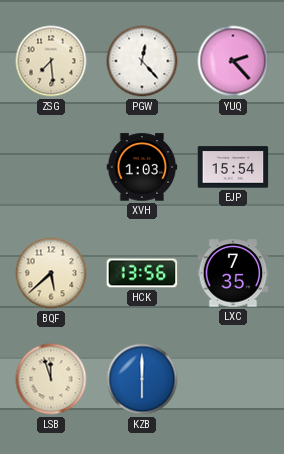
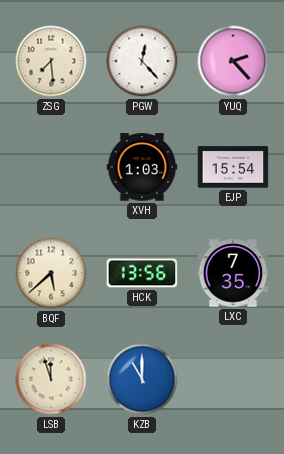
KZB: 6:00 -> 11:00 (142, 379)
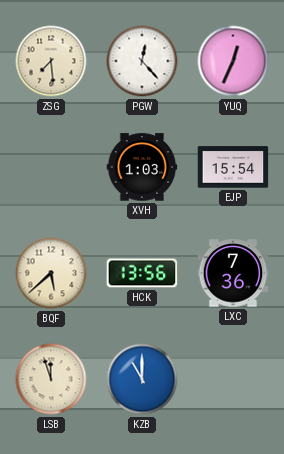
YUQ: 2:23 -> 12:34 (233, 61)
LXC: 7:35 -> 7:36 (233, 273)
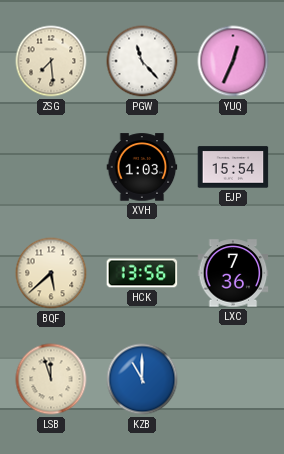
PGW: 12:23 -> 11:23 (142, 61)
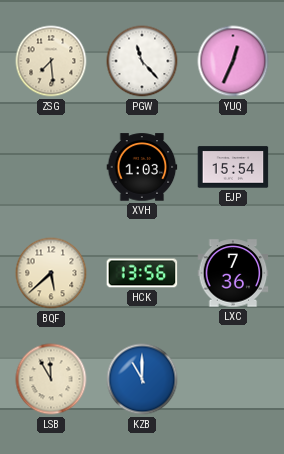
LSB: 11:57 -> 11:55 (51, 379)
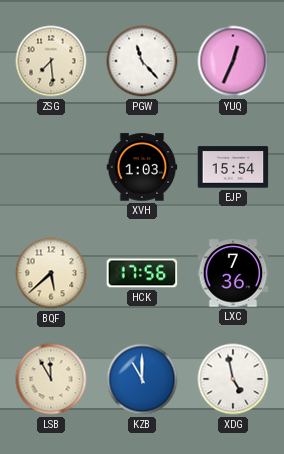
HCK: 13:56 -> 17:56 (142, 273)
XDG: none -> 4:58 (233, 379)
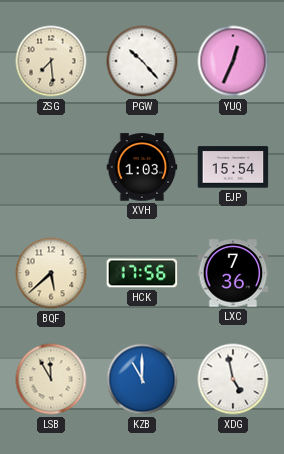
PGW: 11:23 -> 10:23 (142, 61)
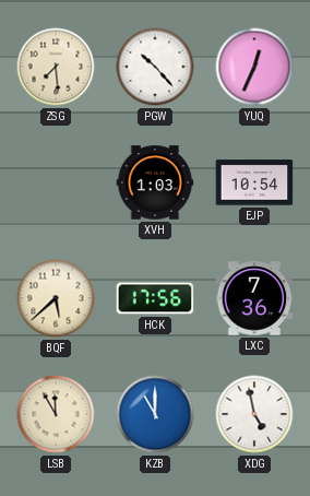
EJP: 15:54 -> 10:54 (254, 182)
